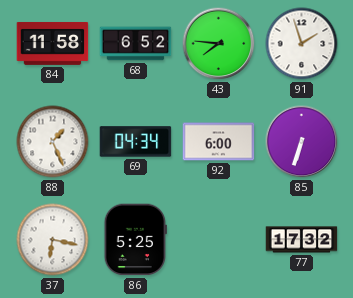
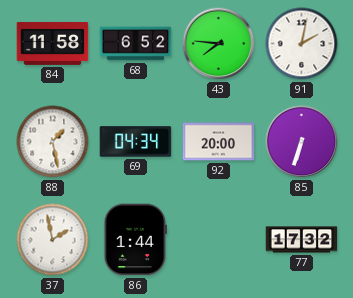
91: 1:57 -> 2:02 (302, 44)
88: 1:26 -> 1:28 (53, 142)
92: 6:00 -> 20:00 (219, 142)
37: 6:17 -> 1:58 (53, 240)
86: 5:25 -> 1:44 (135, 240)
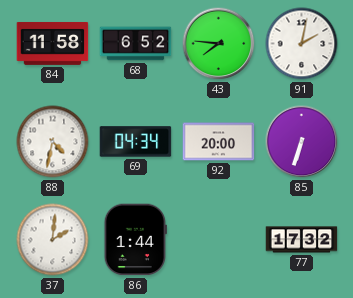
88: 1:28 -> 4:32 (53, 142)
37: 1:58 -> 2:01 (53, 240)
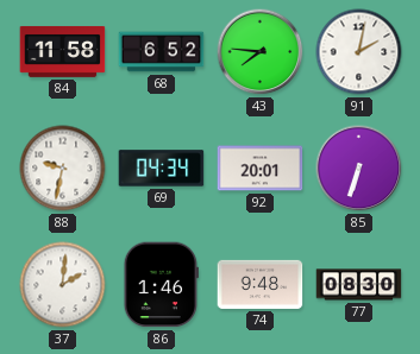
88: 4:32 -> 9:32 (63, 169)
92: 20:00 -> 20:01 (261, 169)
86: 1:44 -> 1:46 (161, 285)
74: none -> 9:48 (261, 284)
77: 17:32 -> 08:30 (359, 285)
